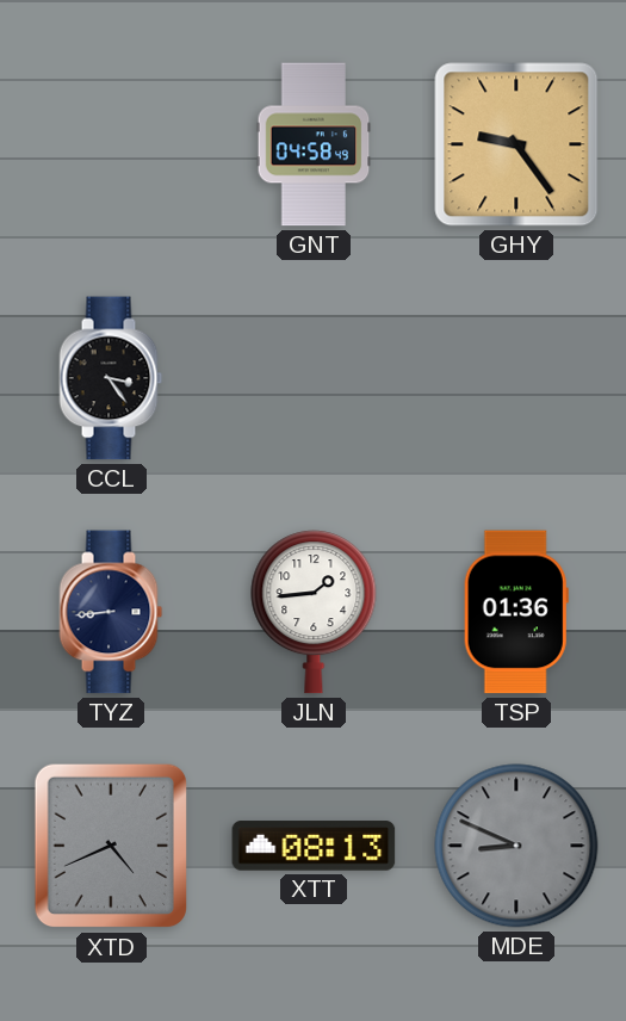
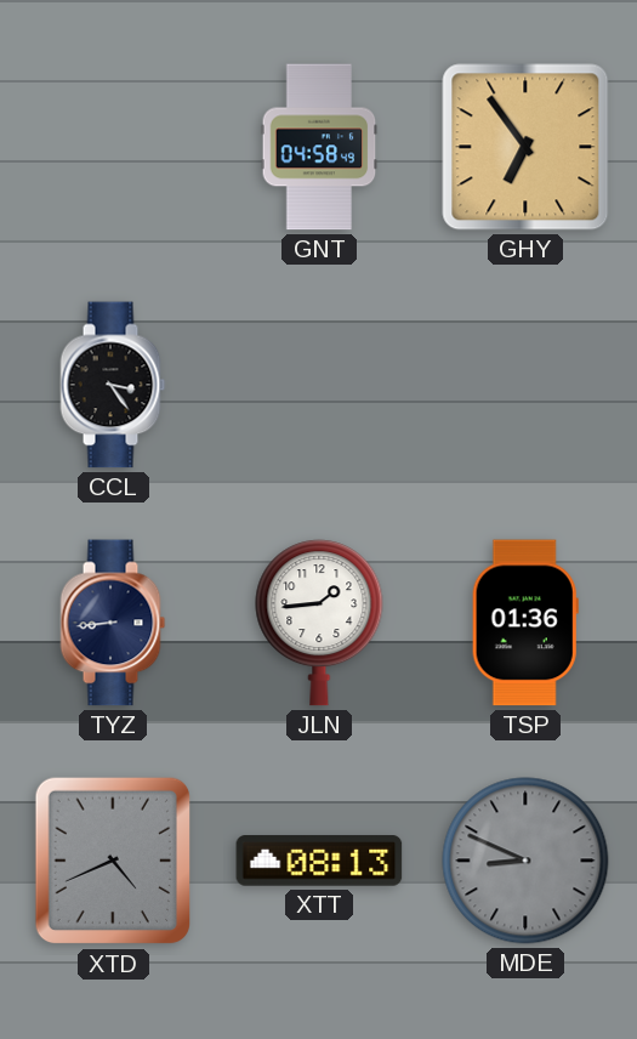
GHY: 9:24 -> 6:54 (525, 147)
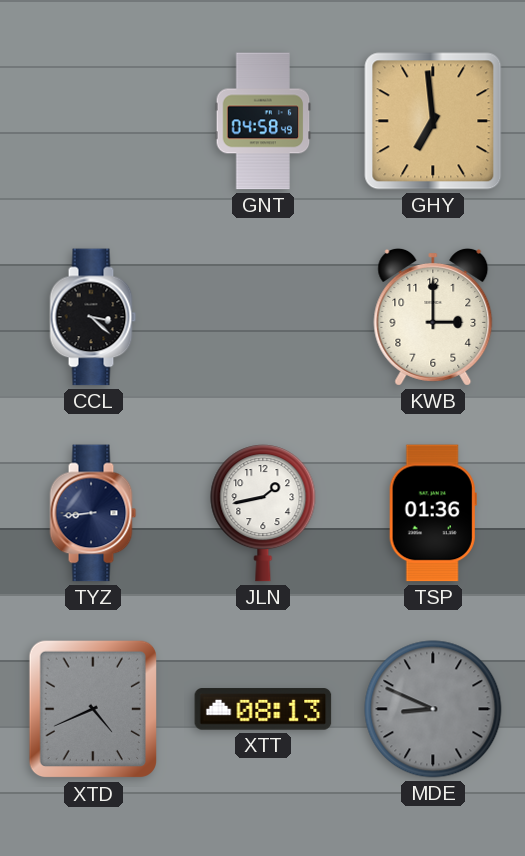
GHY: 6:54 -> 6:59 (433, 121)
CCL: 3:24 -> 3:22 (93, 317)
KWB: none -> 3:00 (433, 318)
JLN: 1:44 -> 1:43 (263, 513)
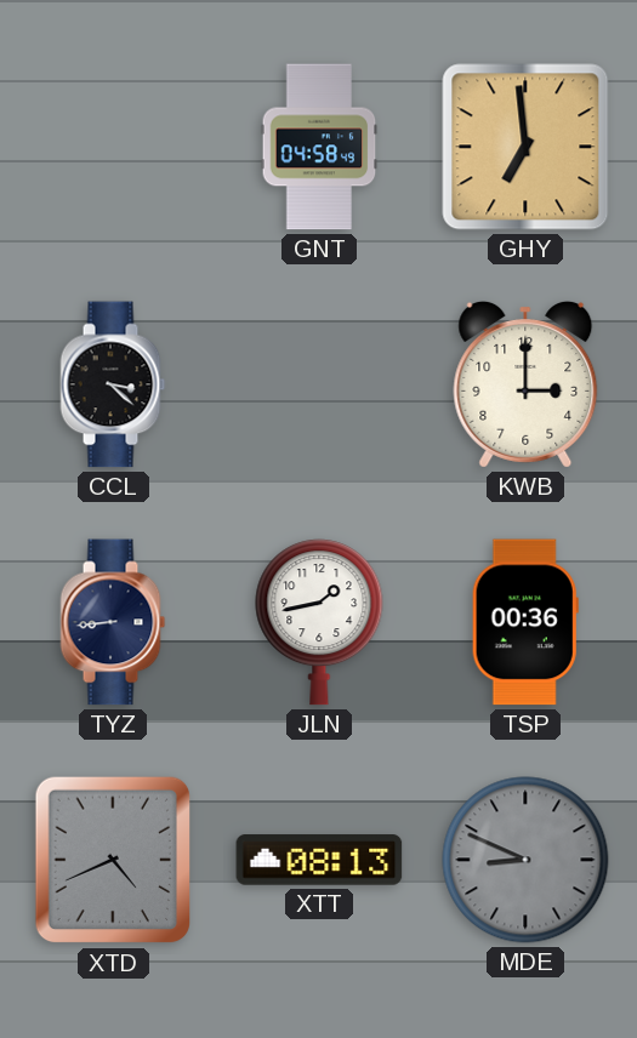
TSP: 01:36 -> 00:36 (525, 622)
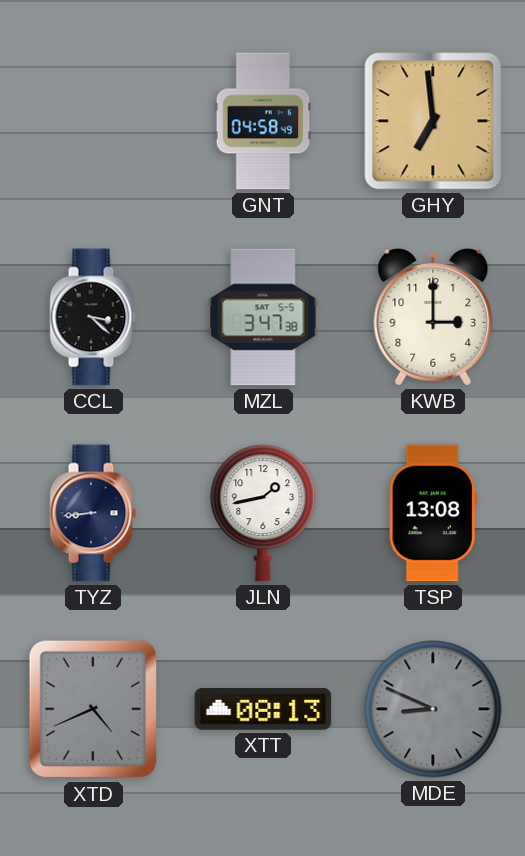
MZL: none -> 3:47 (263, 317)
TSP: 00:36 -> 13:08 (433, 513)
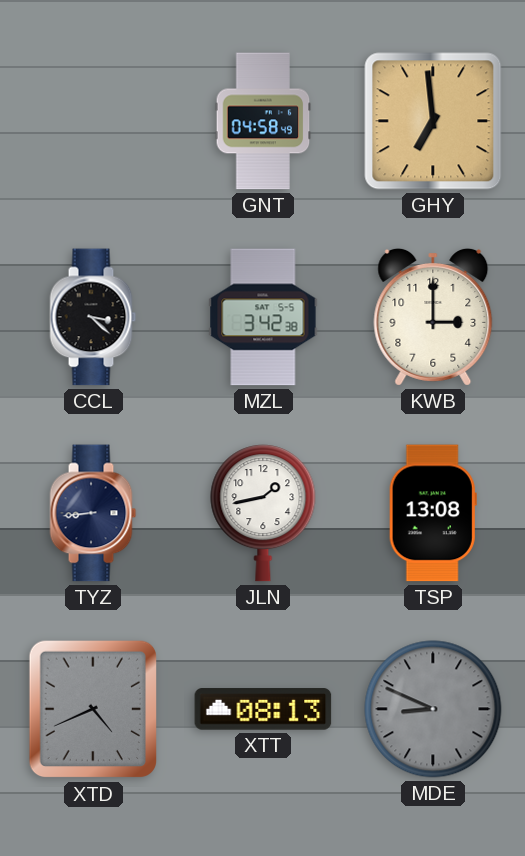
MZL: 3:47 -> 3:42 (263, 317)
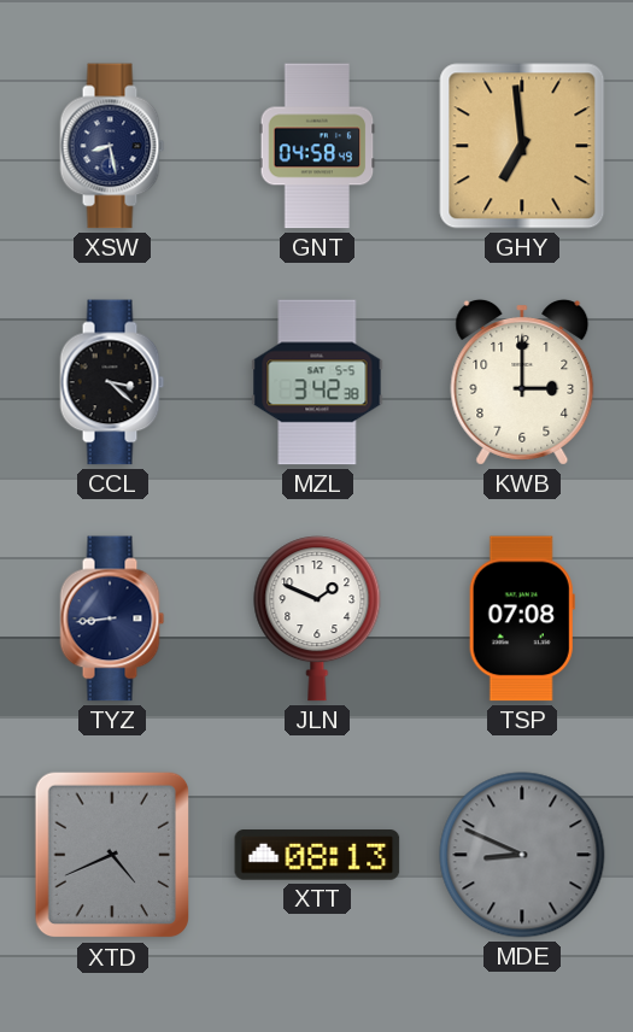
XSW: none -> 8:28 (112, 146)
JLN: 1:43 -> 1:49 (317, 618)
TSP: 13:08 -> 07:08 (522, 618)
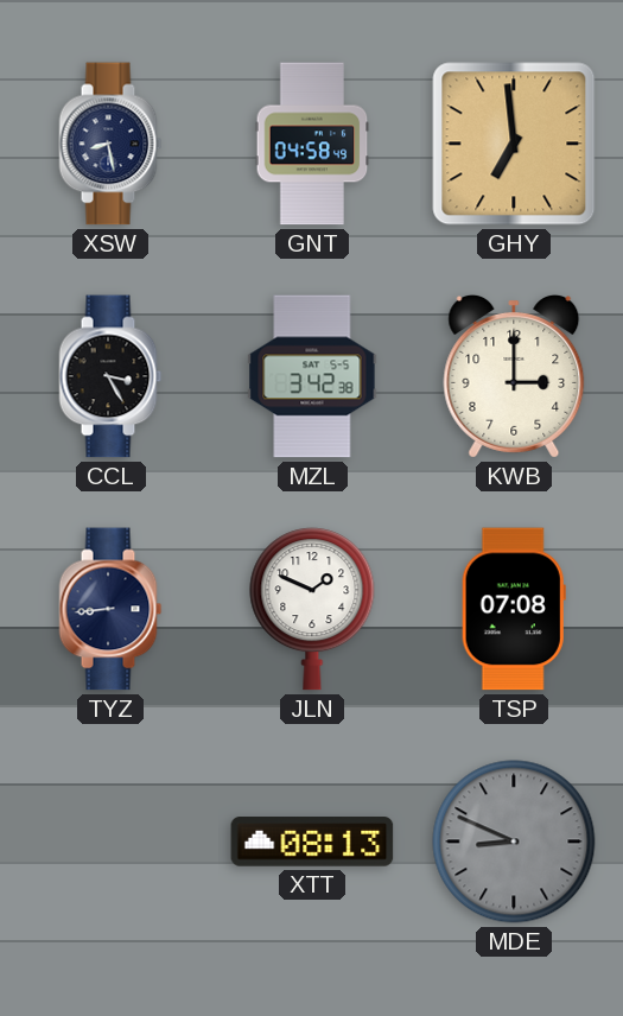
CCL: 3:22 -> 3:25 (110, 376)
XTD: 4:41 -> none (111, 855)
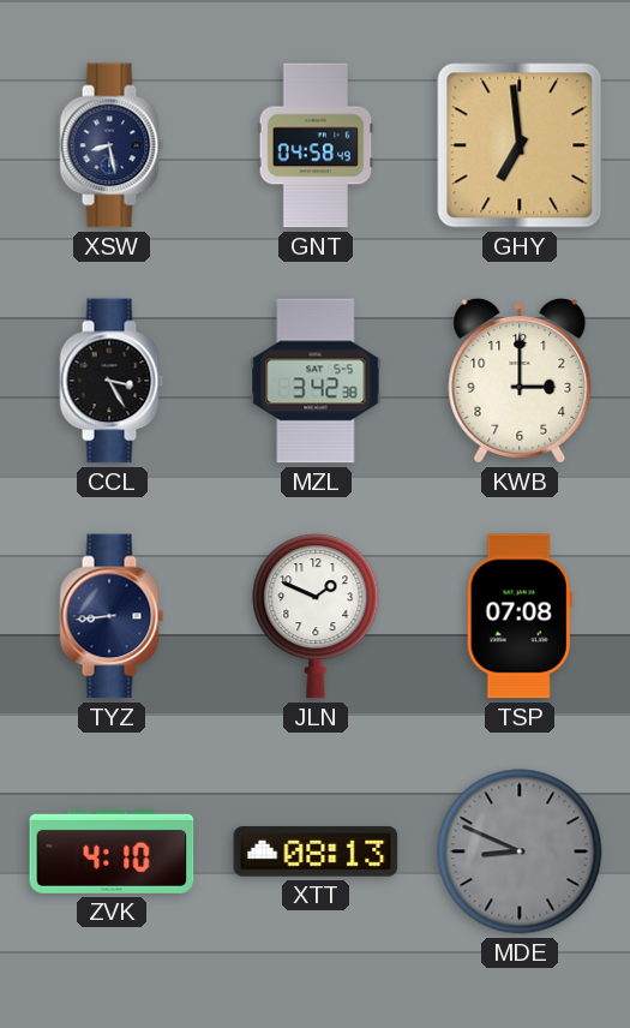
ZVK: none -> 4:10 (112, 851)
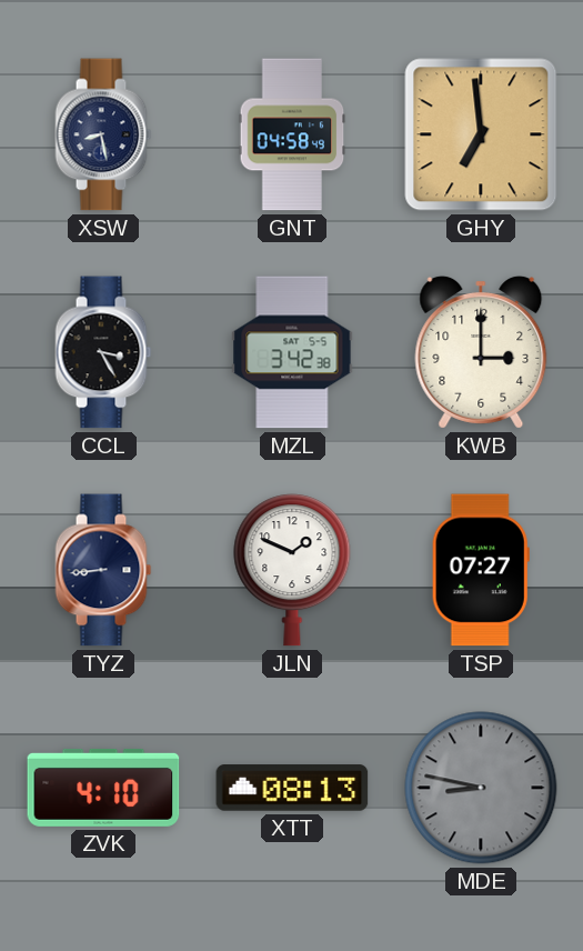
TSP: 07:08 -> 07:27 (481, 570)
MDE: 8:49 -> 8:47 (481, 788)
